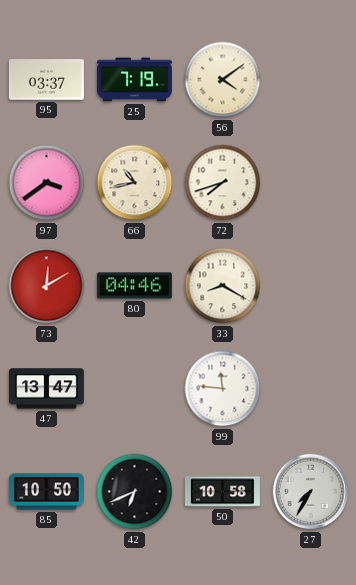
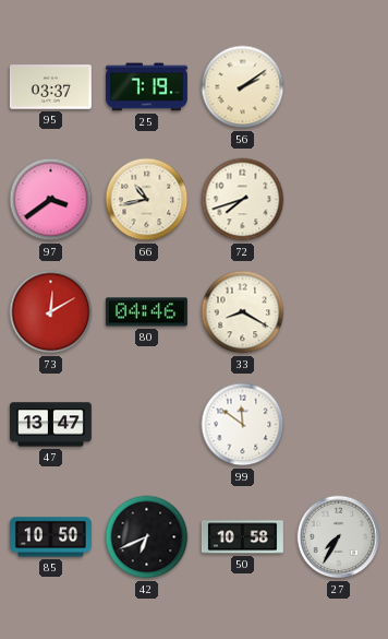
56: 4:09 -> 2:09 (243, 87)
99: 11:46 -> 11:51 (243, 425)
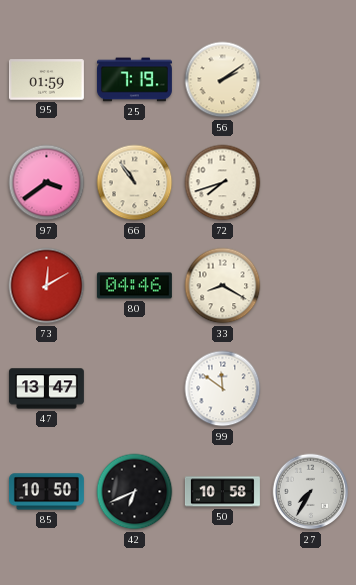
95: 03:37 -> 01:59 (46, 80)
66: 10:43 -> 10:54 (135, 183)
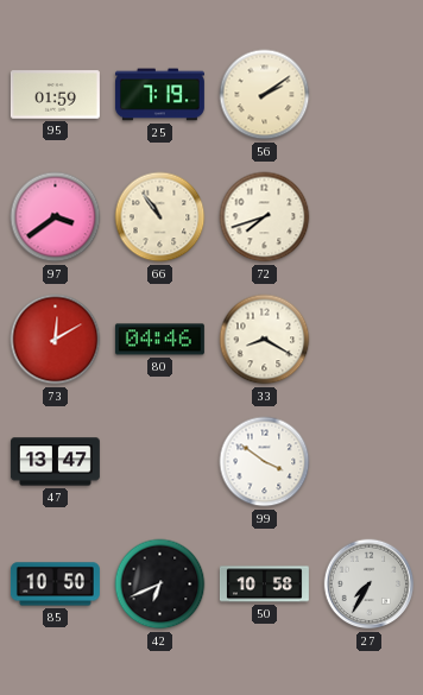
99: 11:51 -> 3:51 (265, 462)
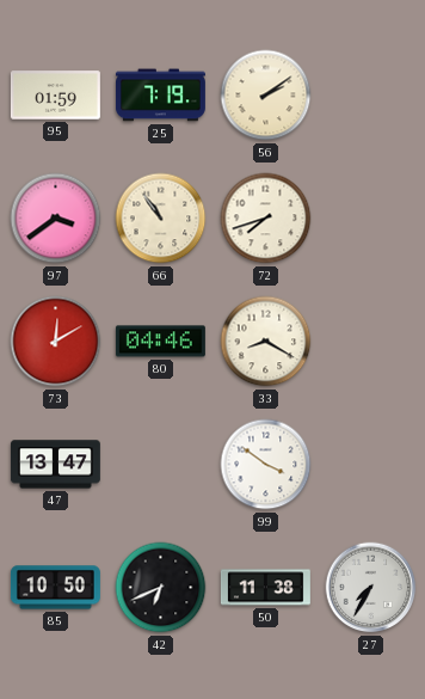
50: 10:58 -> 11:38 (265, 588)
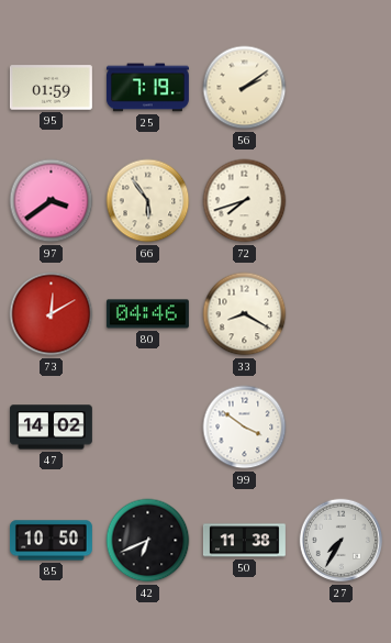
66: 10:54 -> 5:54 (148, 201)
47: 13:47 -> 14:02 (51, 428)
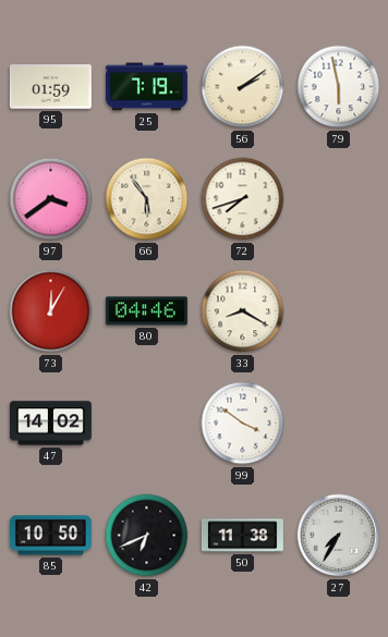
79: none -> 5:58 (339, 87)
73: 12:10 -> 12:05 (51, 311)
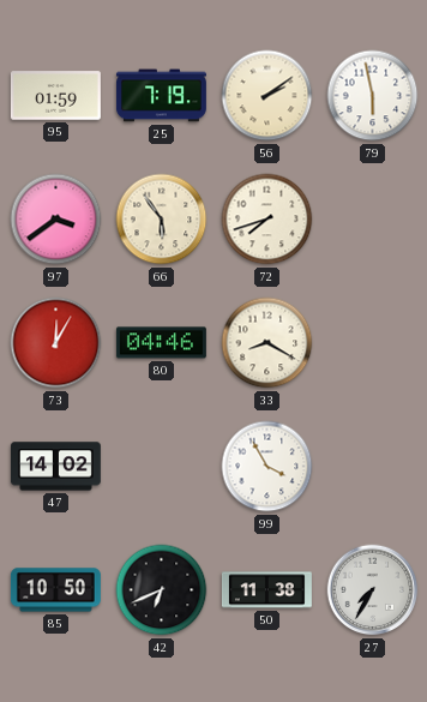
99: 3:51 -> 3:55 (267, 467)
